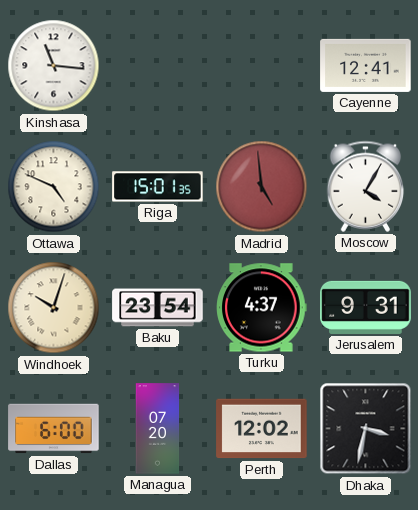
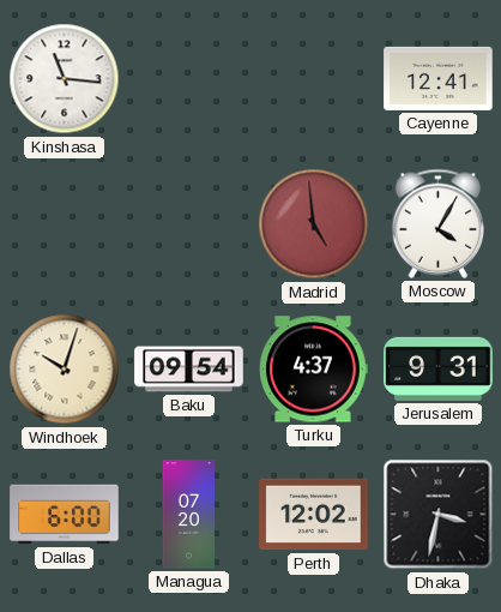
Ottawa: 4:49 -> none (54, 187)
Riga: 15:01 -> none (158, 187)
Baku: 23:54 -> 09:54 (189, 370)
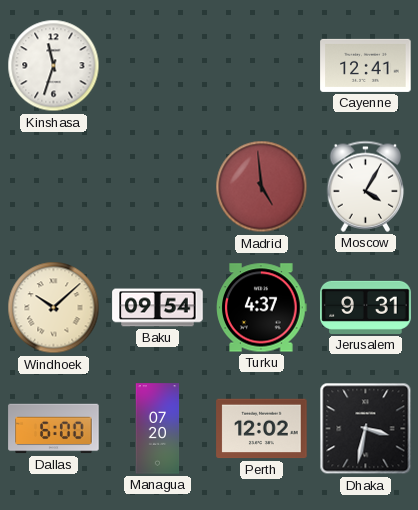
Kinshasa: 11:16 -> 11:33 (54, 66)
Windhoek: 10:03 -> 10:08 (54, 308)
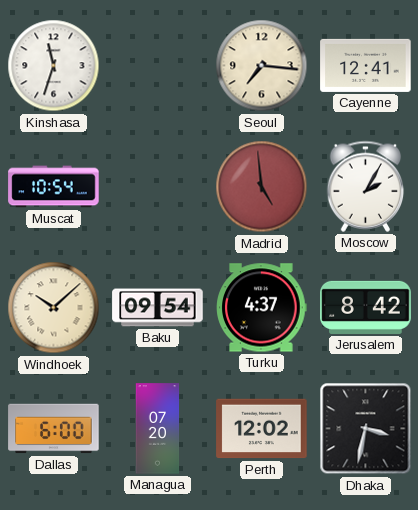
Seoul: none -> 7:16 (262, 66)
Muscat: none -> 10:54 (54, 187)
Moscow: 4:05 -> 2:05 (366, 186)
Jerusalem: 9:31 -> 8:42 (366, 307)
